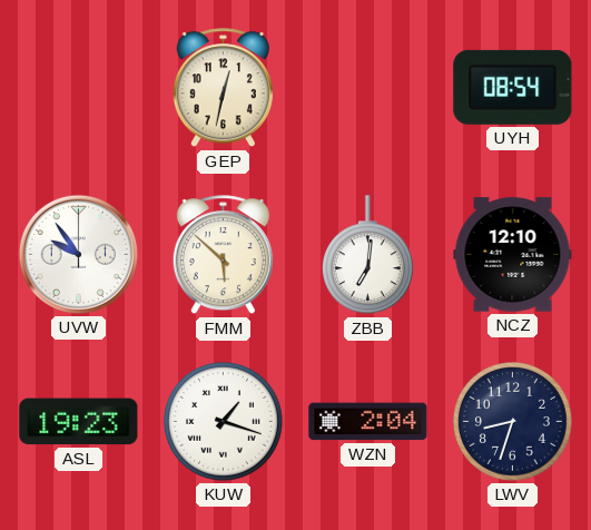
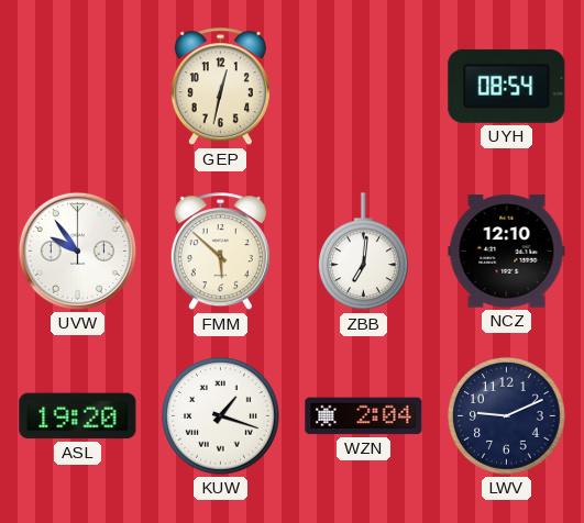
ASL: 19:23 -> 19:20 (78, 416)
LWV: 8:33 -> 9:11 (507, 416)
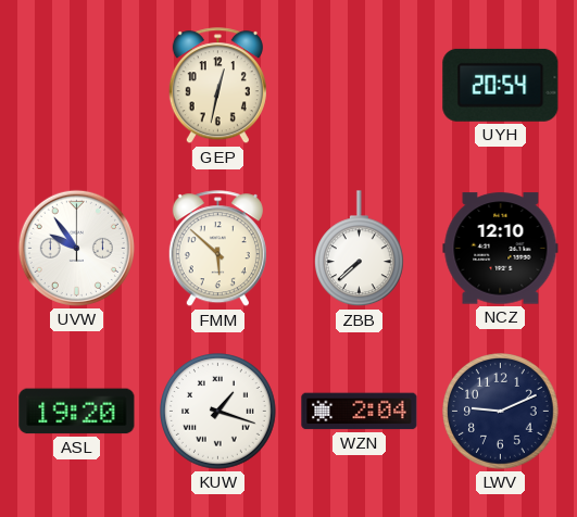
UYH: 08:54 -> 20:54 (501, 85)
ZBB: 7:01 -> 7:38 (359, 249)
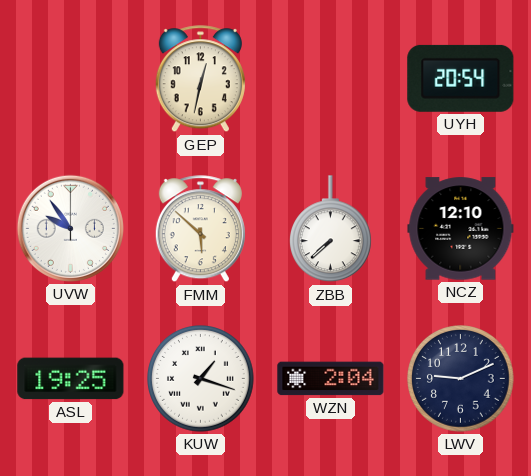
ASL: 19:20 -> 19:25 (71, 379)
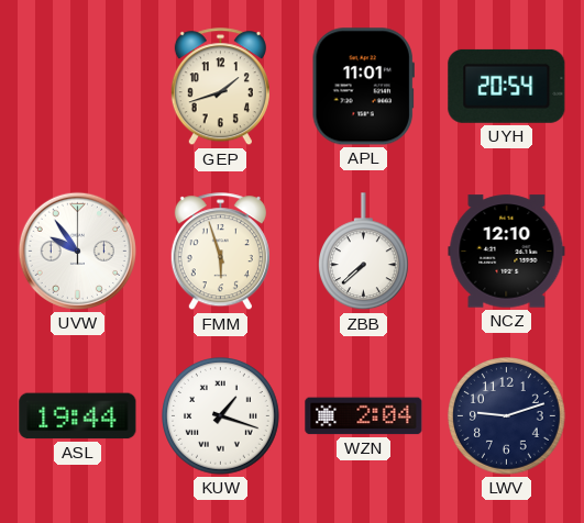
GEP: 12:32 -> 1:42 (220, 87)
APL: none -> 11:01 (363, 87)
FMM: 5:52 -> 5:57 (220, 252)
ASL: 19:25 -> 19:44 (78, 416)
LWV: 9:11 -> 9:12 (507, 416)
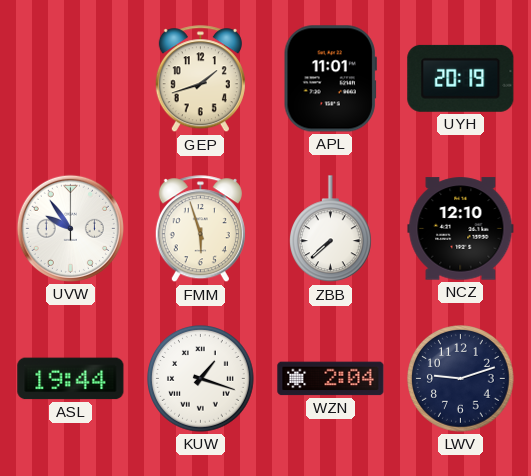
UYH: 20:54 -> 20:19 (461, 78)
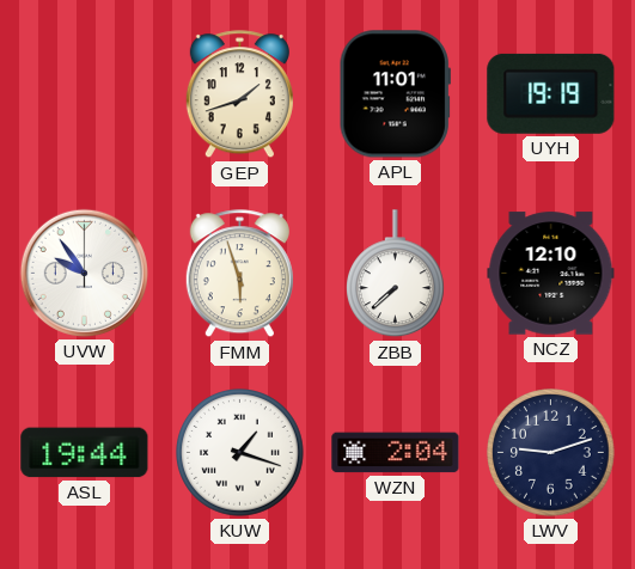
UYH: 20:19 -> 19:19 (551, 93)
